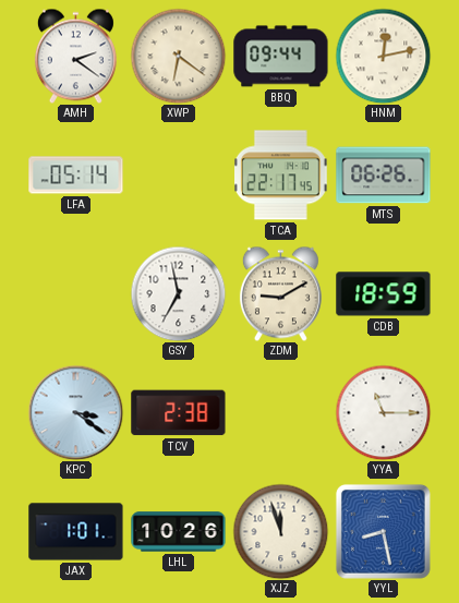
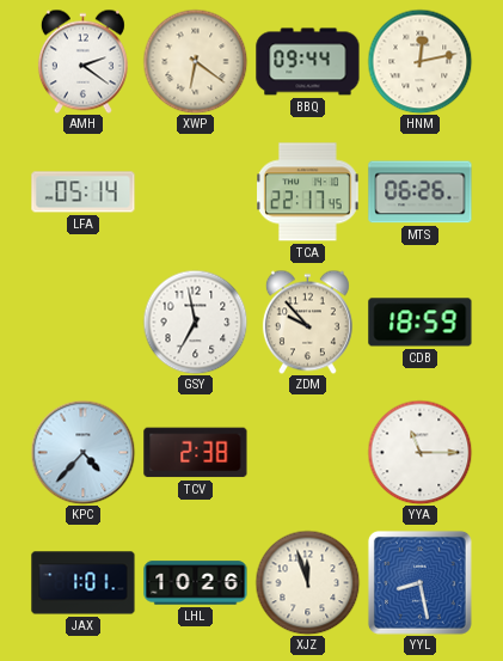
ZDM: 9:10 -> 9:53 (307, 322)
KPC: 3:21 -> 4:37 (82, 452)
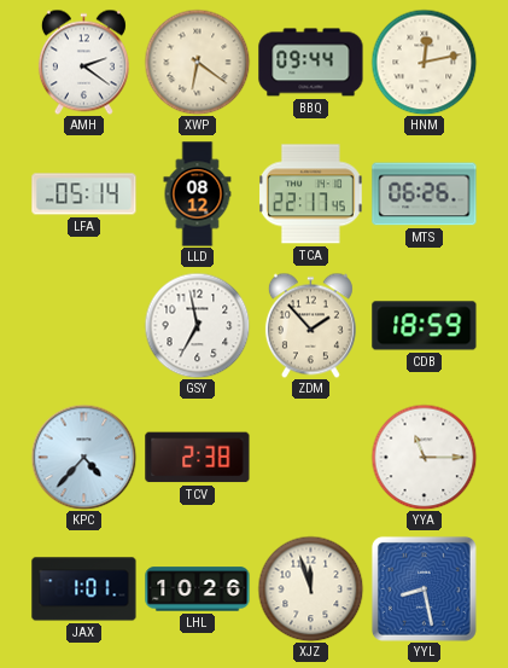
LLD: none -> 08:12 (198, 194)
ZDM: 9:53 -> 1:53 (310, 325)
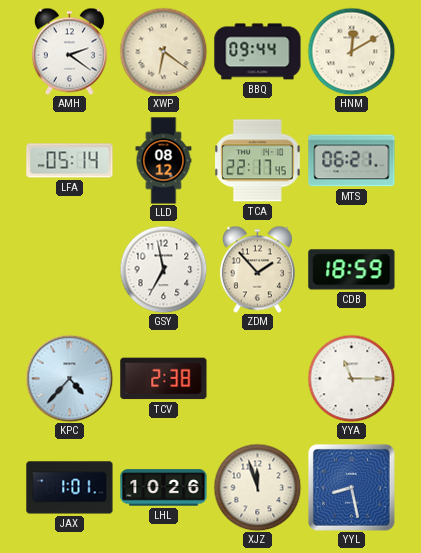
HNM: 12:13 -> 12:10 (351, 51)
MTS: 06:26 -> 06:21 (352, 161)
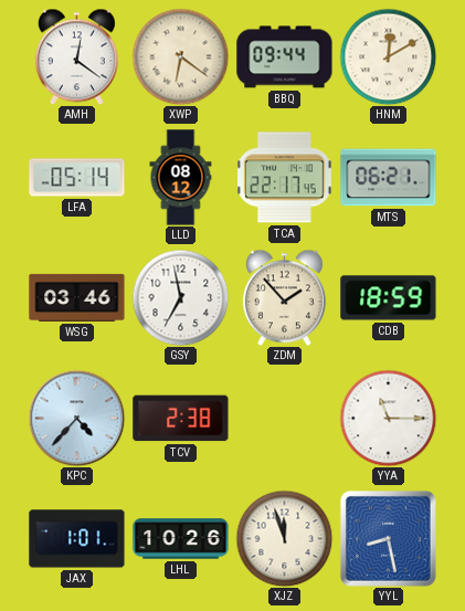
AMH: 2:21 -> 12:21 (76, 56)
WSG: none -> 03:46 (77, 297)
